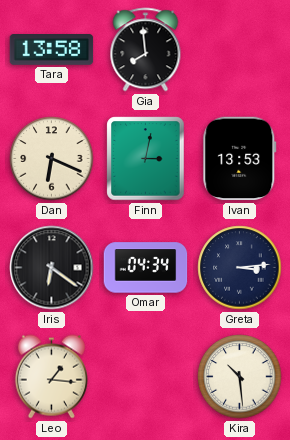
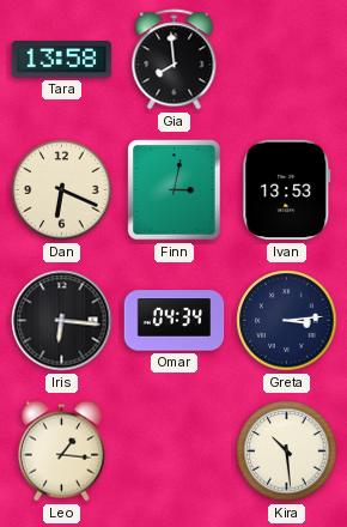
Iris: 6:21 -> 6:16 (62, 321)
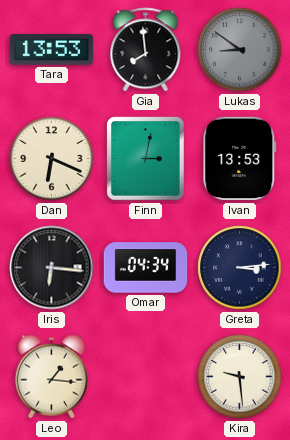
Tara: 13:58 -> 13:53 (52, 50)
Lukas: none -> 8:51 (240, 50)
Kira: 10:29 -> 9:29 (240, 377)
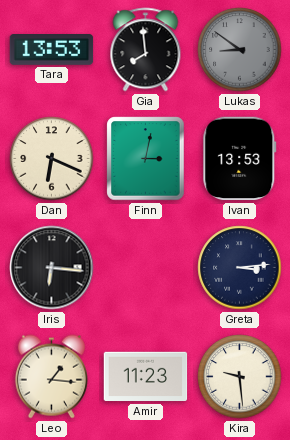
Omar: 04:34 -> none (146, 268)
Amir: none -> 11:23 (146, 377)
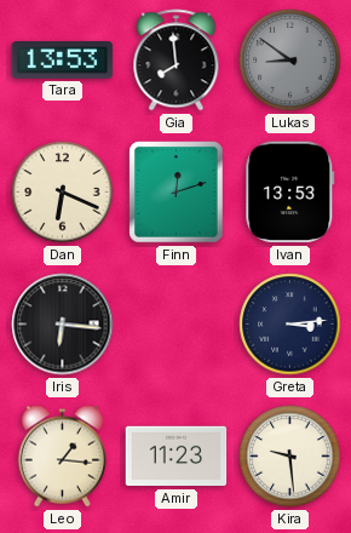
Finn: 3:02 -> 12:12 (177, 193)
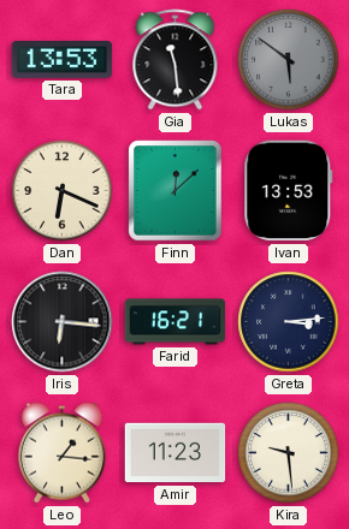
Gia: 7:59 -> 11:29 (176, 60)
Lukas: 8:51 -> 5:51 (289, 60)
Finn: 12:12 -> 12:08 (176, 191)
Farid: none -> 16:21 (176, 322)
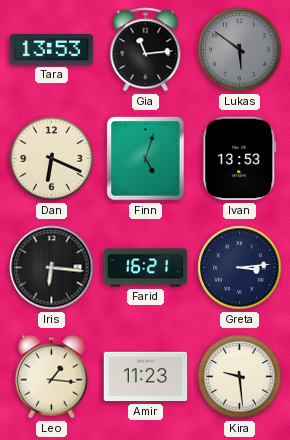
Gia: 11:29 -> 11:14 (146, 50)
Finn: 12:08 -> 5:03 (146, 159)
